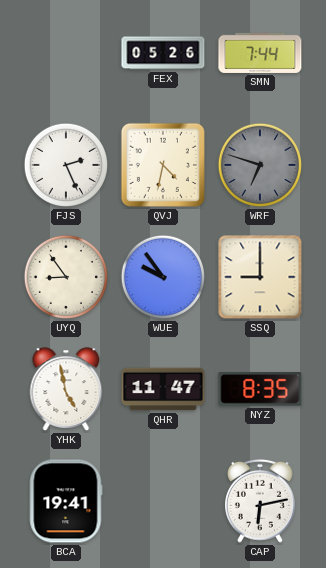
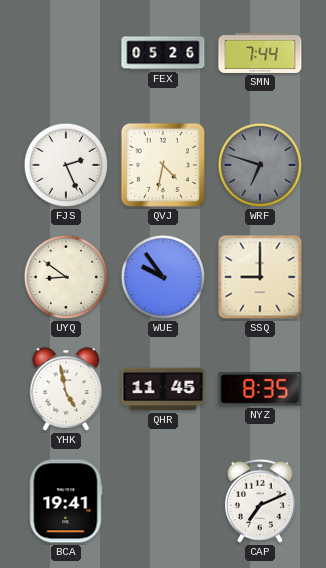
UYQ: 8:54 -> 8:51 (66, 277)
QHR: 11:47 -> 11:45 (163, 389)
CAP: 6:13 -> 7:11 (261, 501)
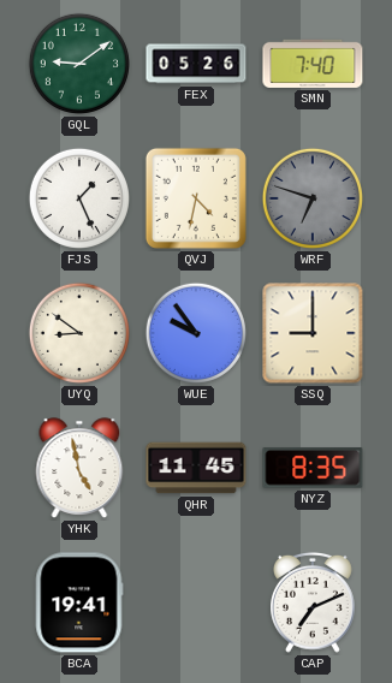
GQL: none -> 9:09 (79, 64)
SMN: 7:44 -> 7:40 (313, 64)
FJS: 2:26 -> 1:26 (79, 198)
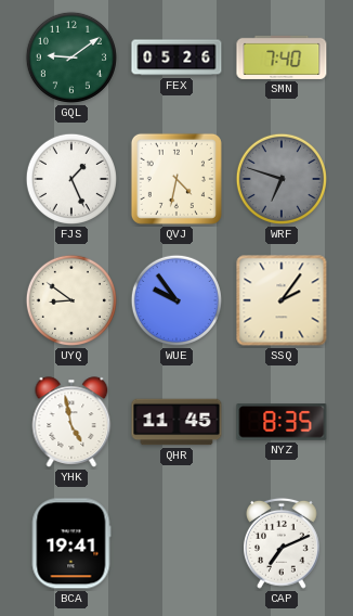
SSQ: 9:00 -> 2:06 (282, 300)
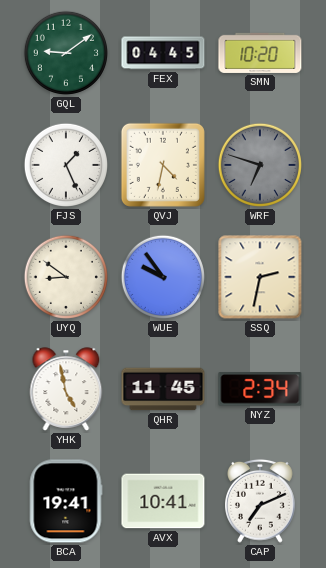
FEX: 05:26 -> 04:45 (163, 53)
SMN: 7:40 -> 10:20 (260, 53)
SSQ: 2:06 -> 2:32 (260, 277)
NYZ: 8:35 -> 2:34 (260, 389)
AVX: none -> 10:41 (163, 501)
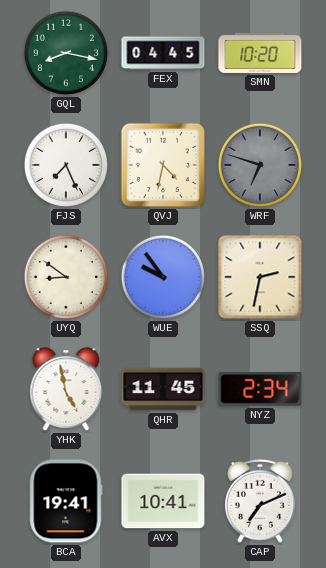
GQL: 9:09 -> 8:17 (66, 53)
FJS: 1:26 -> 7:26 (66, 165)
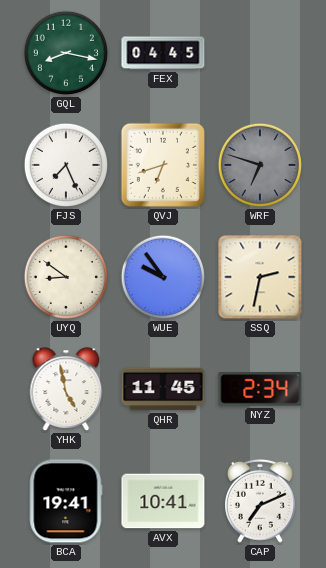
SMN: 10:20 -> none (260, 53)
QVJ: 4:32 -> 6:42 (163, 165)
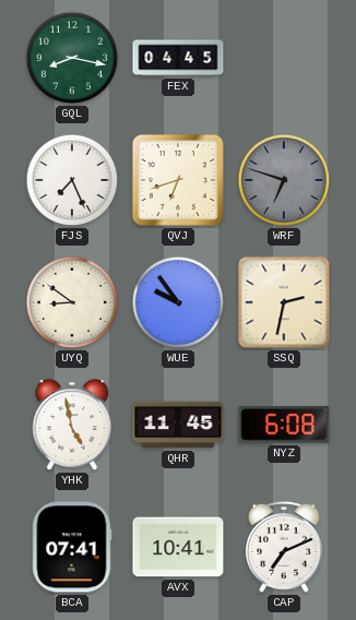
NYZ: 2:34 -> 6:08 (284, 425)
BCA: 19:41 -> 07:41 (72, 547)
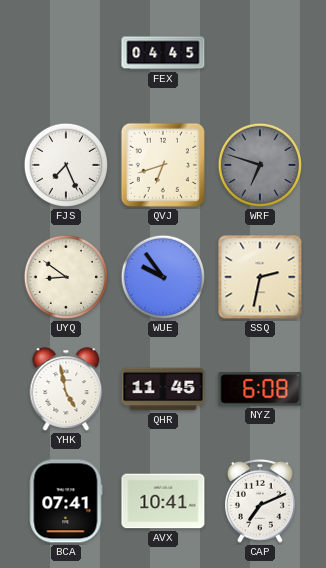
GQL: 8:17 -> none (72, 58)
